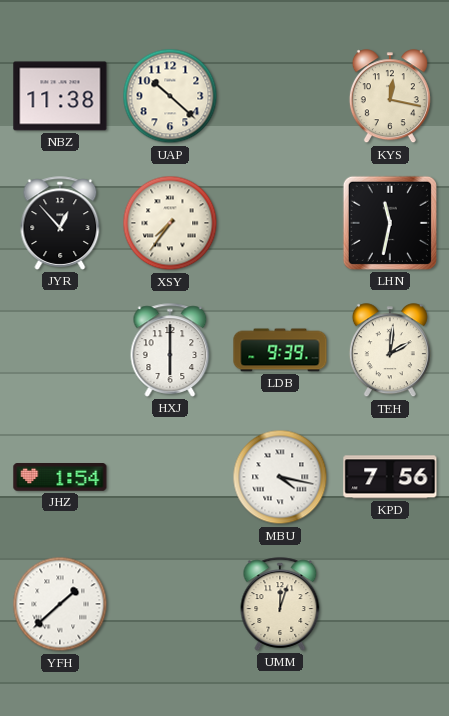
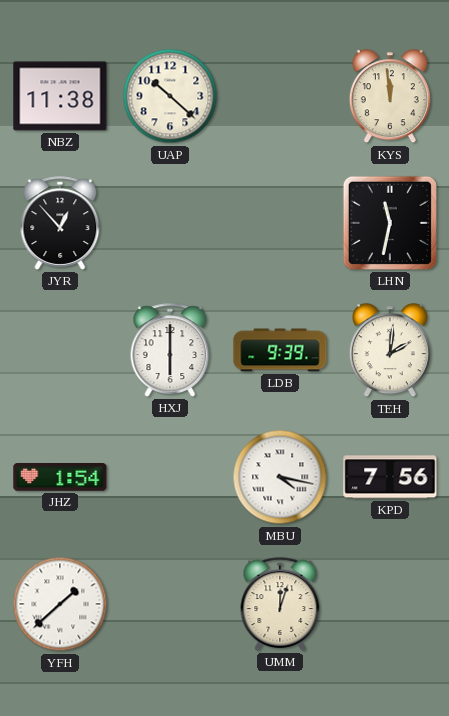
KYS: 12:17 -> 11:59 (390, 97)
XSY: 7:36 -> none (170, 223)
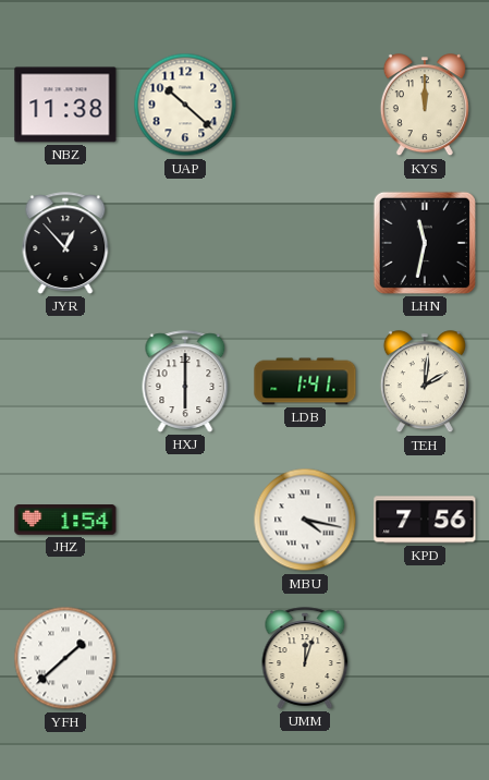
KYS: 11:59 -> 12:00 (425, 106)
LDB: 9:39 -> 1:41 (305, 381)
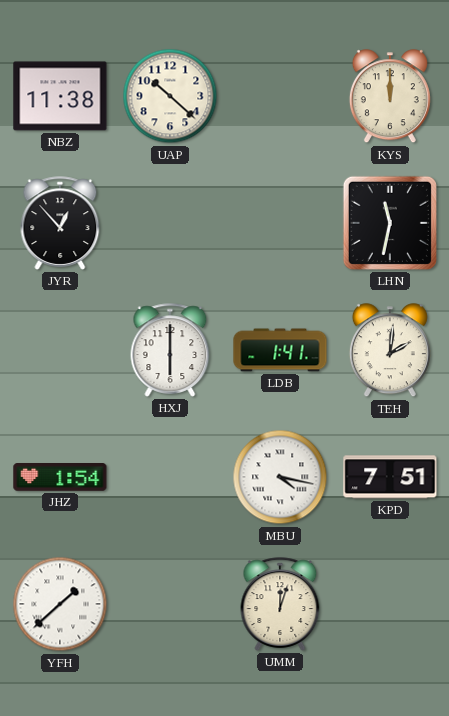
KPD: 7:56 -> 7:51 (390, 477)
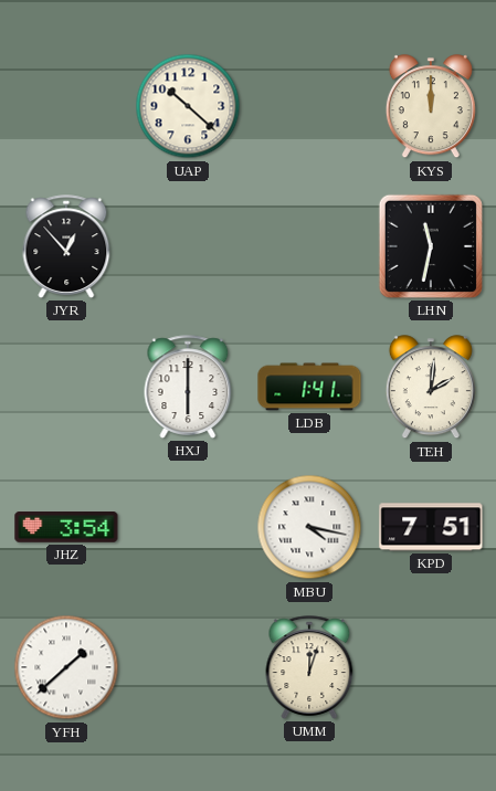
NBZ: 11:38 -> none (60, 96)
JHZ: 1:54 -> 3:54 (66, 528)
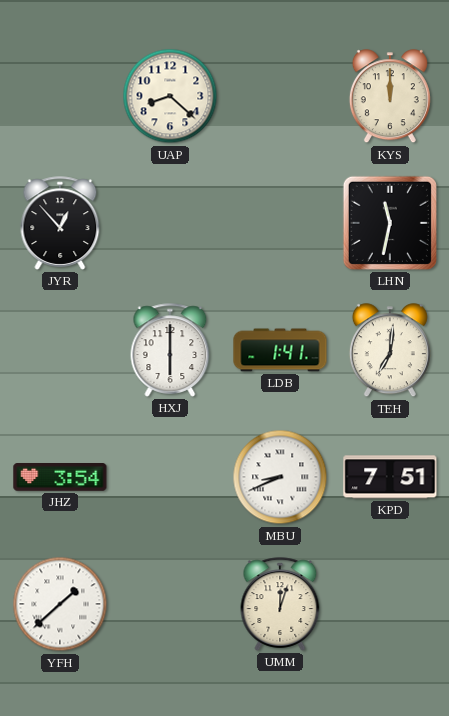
UAP: 10:22 -> 8:22 (170, 96)
TEH: 2:01 -> 7:01 (390, 351)
MBU: 4:17 -> 8:41 (280, 477)
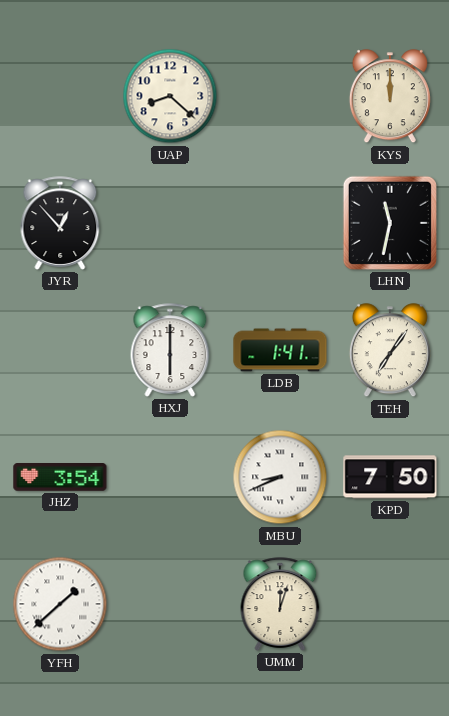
TEH: 7:01 -> 7:06 (390, 351)
KPD: 7:51 -> 7:50 (390, 477)
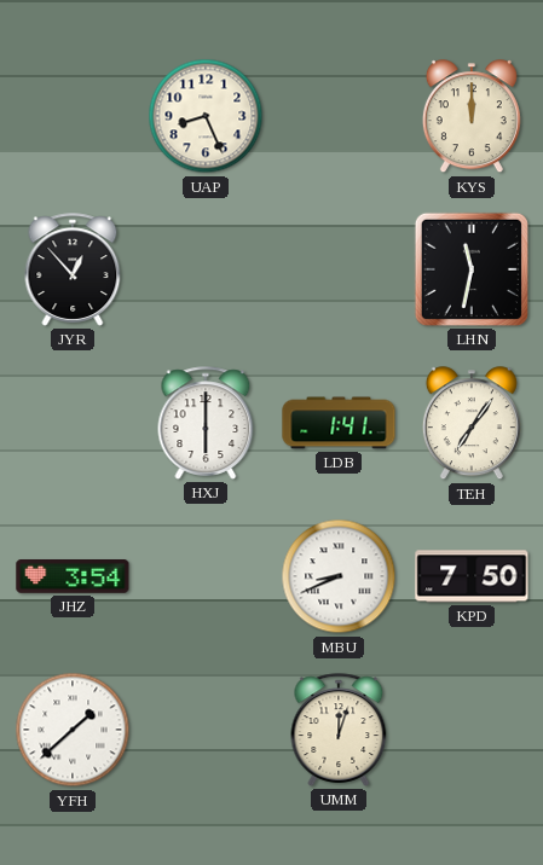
UAP: 8:22 -> 8:26 (206, 116)
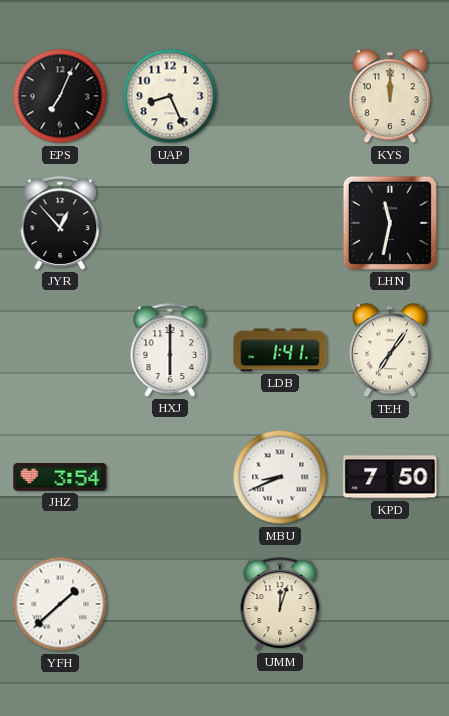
EPS: none -> 7:04 (60, 96)
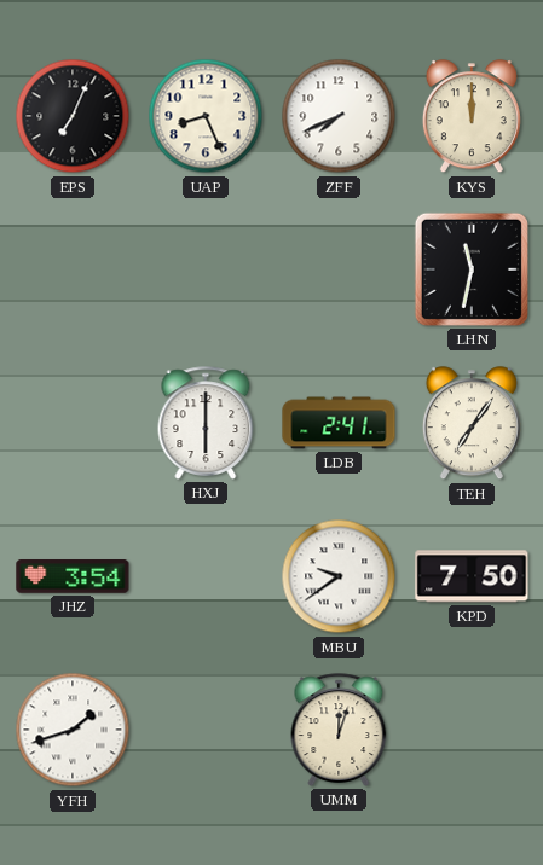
ZFF: none -> 7:41 (339, 116)
JYR: 12:53 -> none (60, 223)
LDB: 1:41 -> 2:41 (339, 423)
MBU: 8:41 -> 9:39 (339, 576)
YFH: 1:38 -> 1:42 (73, 730)
